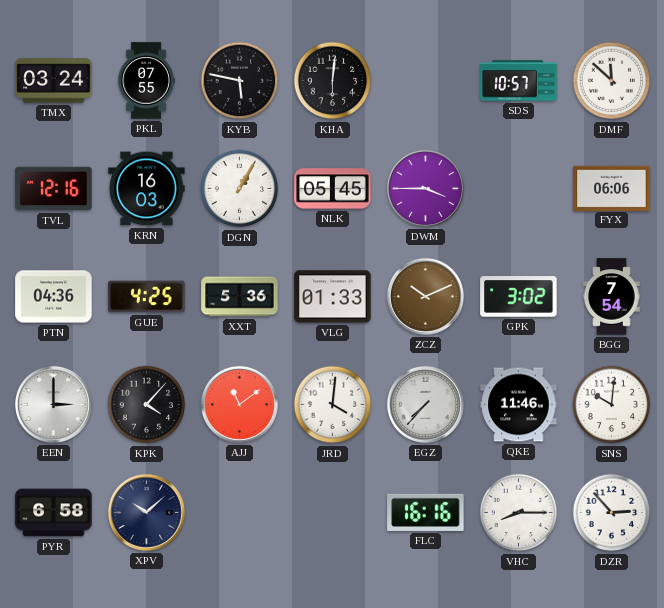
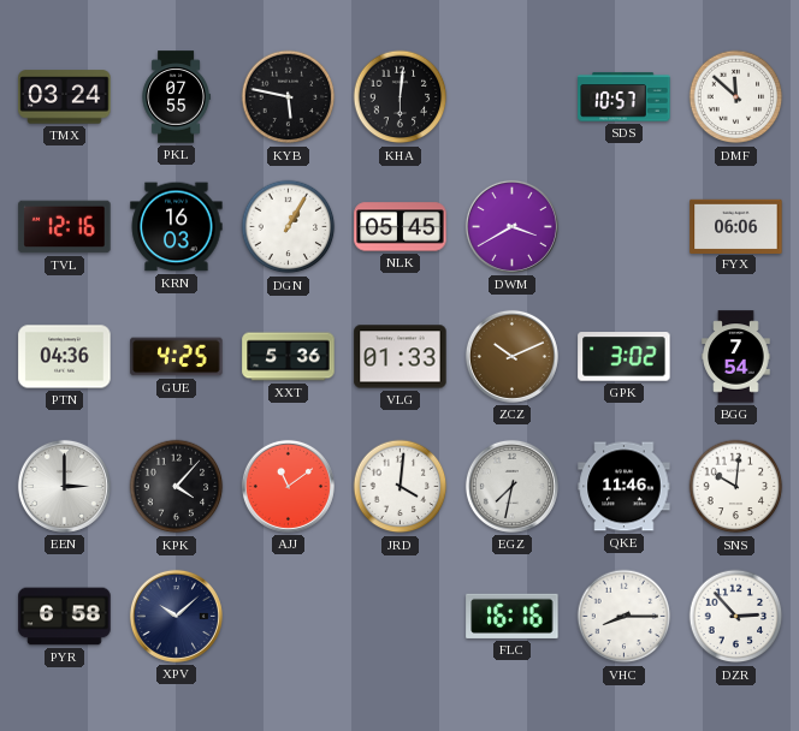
DWM: 3:45 -> 3:40 (511, 226)
EGZ: 7:37 -> 7:32 (511, 486)
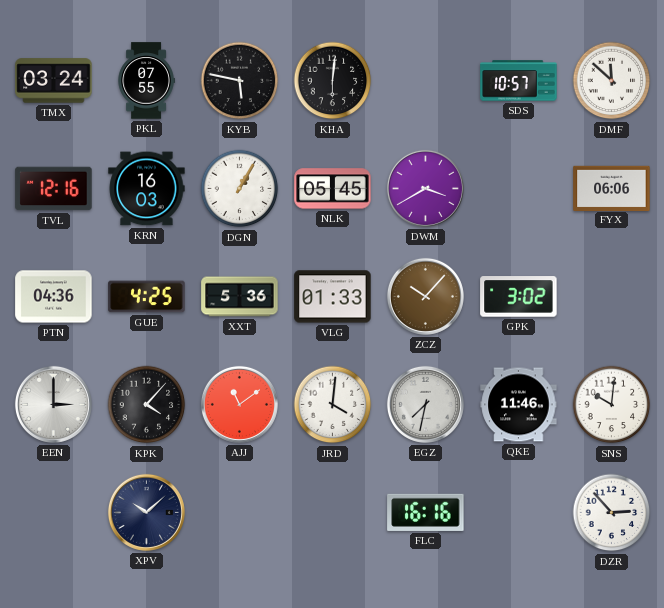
ZCZ: 10:11 -> 10:07 (425, 296)
BGG: 7:54 -> none (736, 357)
PYR: 6:58 -> none (65, 617)
VHC: 8:15 -> none (625, 617)
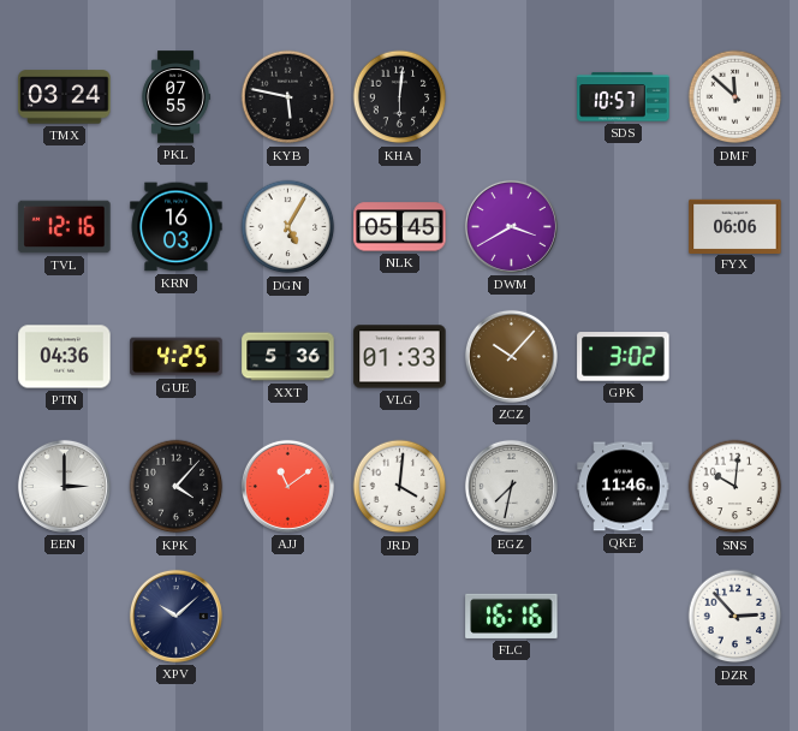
DGN: 1:05 -> 5:05 (288, 227)
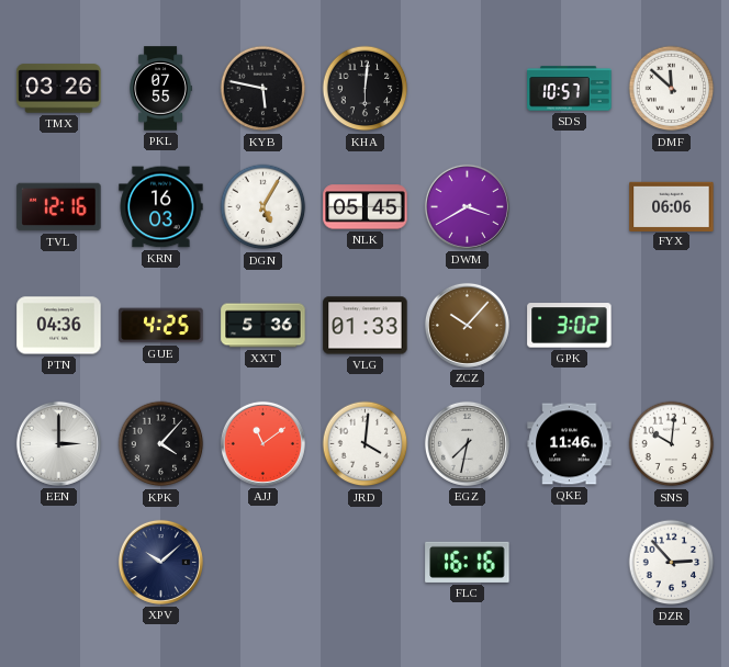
TMX: 03:24 -> 03:26 (59, 89)
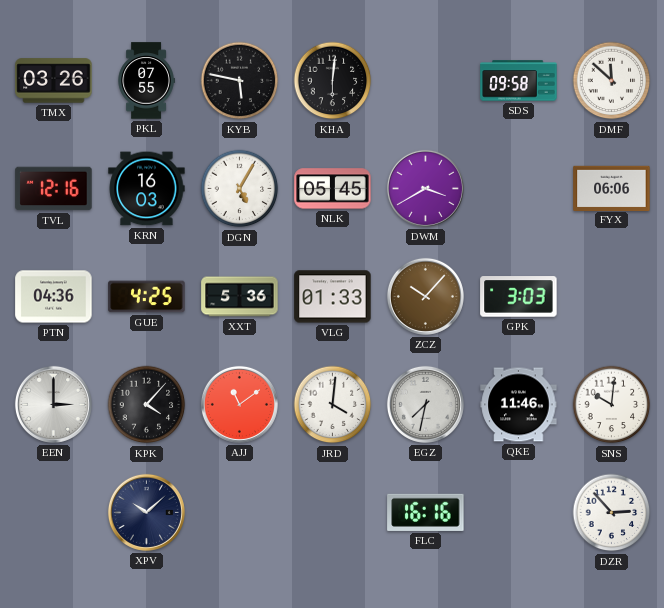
SDS: 10:57 -> 09:58 (519, 81)
GPK: 3:02 -> 3:03 (519, 297)
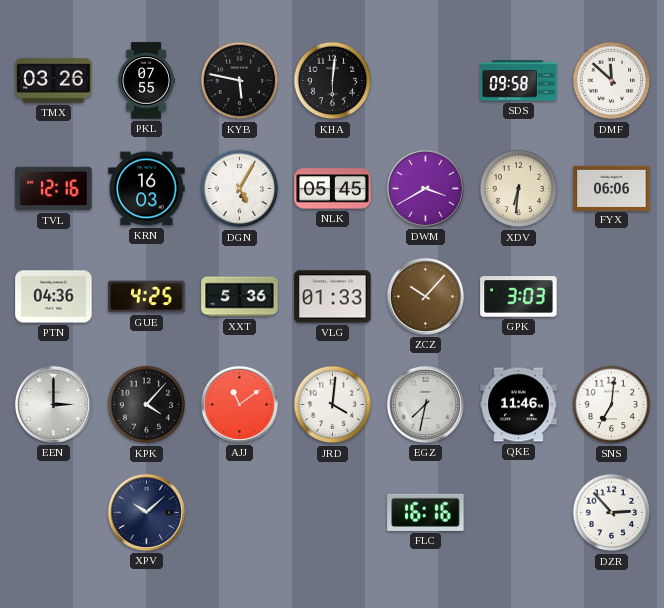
XDV: none -> 6:31 (519, 189)
SNS: 10:01 -> 7:01 (612, 405)
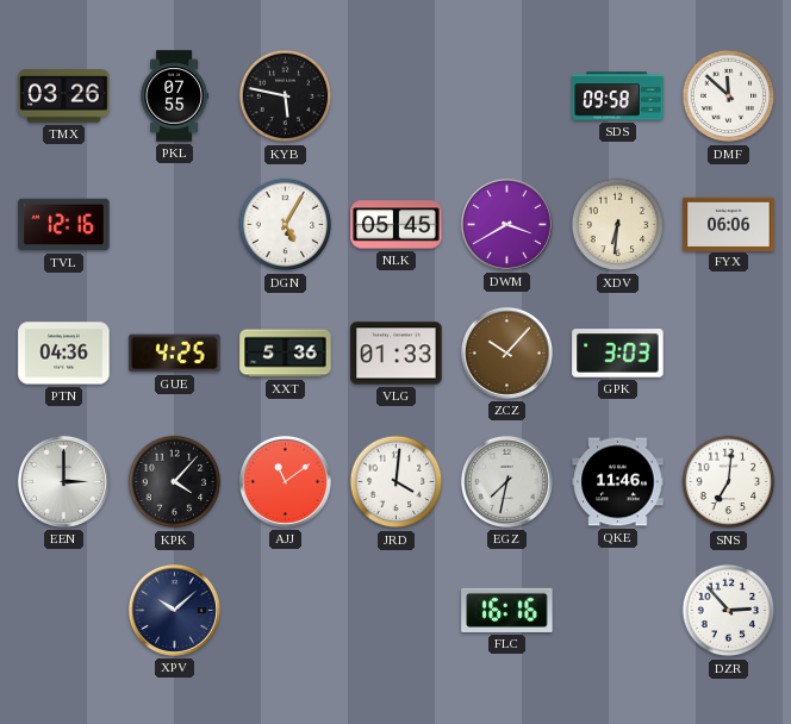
KHA: 6:01 -> none (333, 81)
KRN: 16:03 -> none (147, 189)
